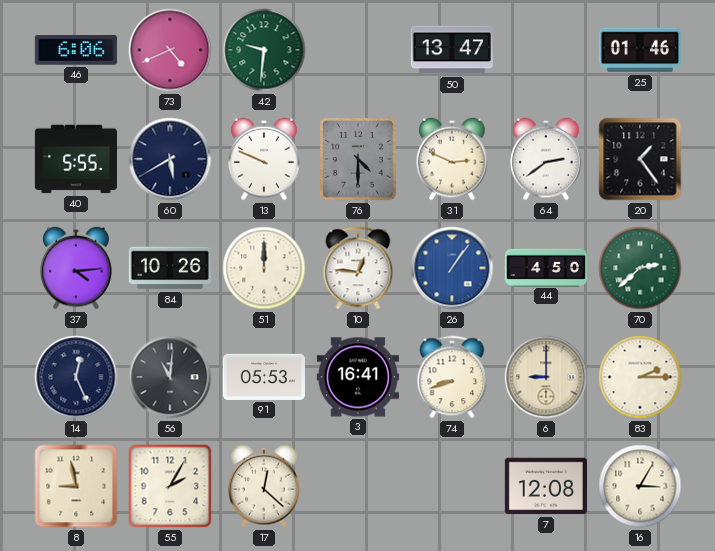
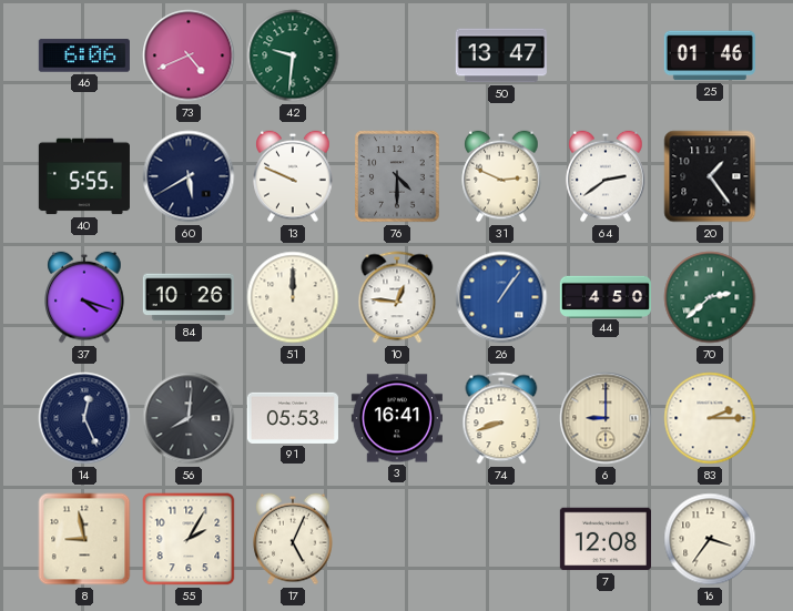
37: 4:14 -> 4:18 (84, 297)
56: 11:01 -> 8:01 (189, 418)
17: 12:22 -> 5:04 (293, 539)
16: 3:05 -> 3:36 (710, 539)
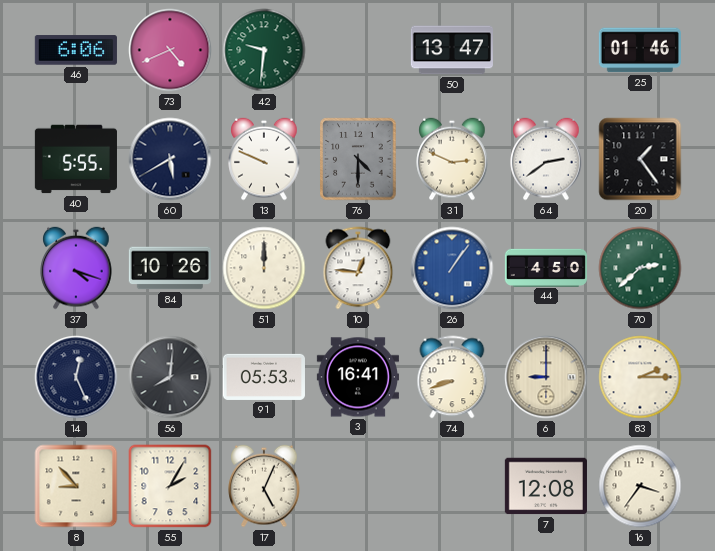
8: 8:58 -> 8:53 (76, 486)
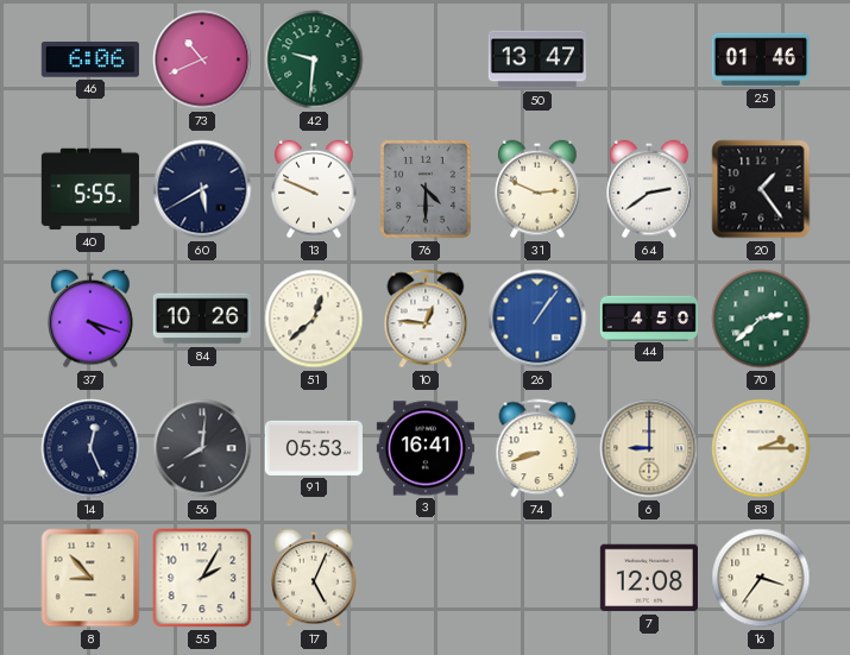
73: 4:41 -> 10:41 (202, 59)
51: 12:00 -> 12:38 (314, 319)
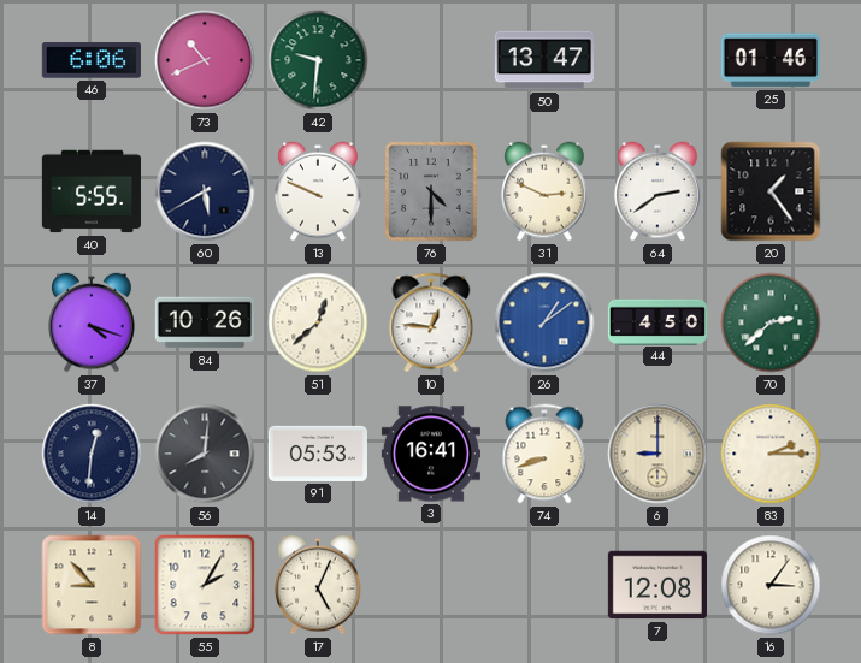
26: 1:06 -> 1:09 (544, 322)
14: 12:26 -> 12:31 (92, 454)
16: 3:36 -> 3:06 (771, 585)
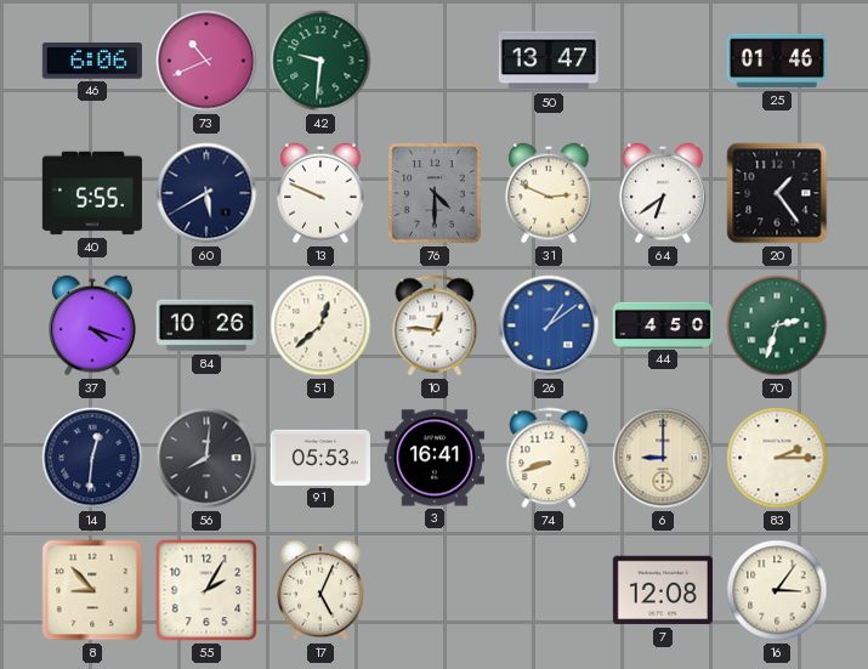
64: 2:39 -> 6:39 (663, 193)
70: 2:38 -> 2:33 (777, 325)
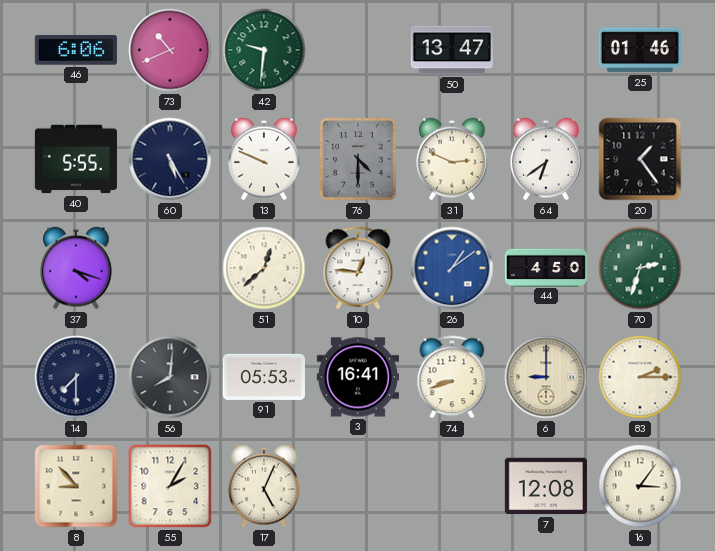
60: 5:40 -> 5:25 (170, 159)
84: 10:26 -> none (206, 325)
14: 12:31 -> 7:30 (76, 377)
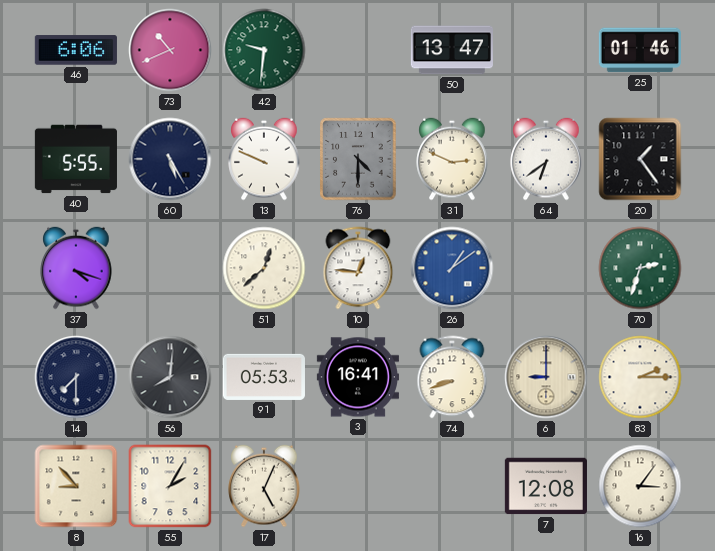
44: 4:50 -> none (546, 267)
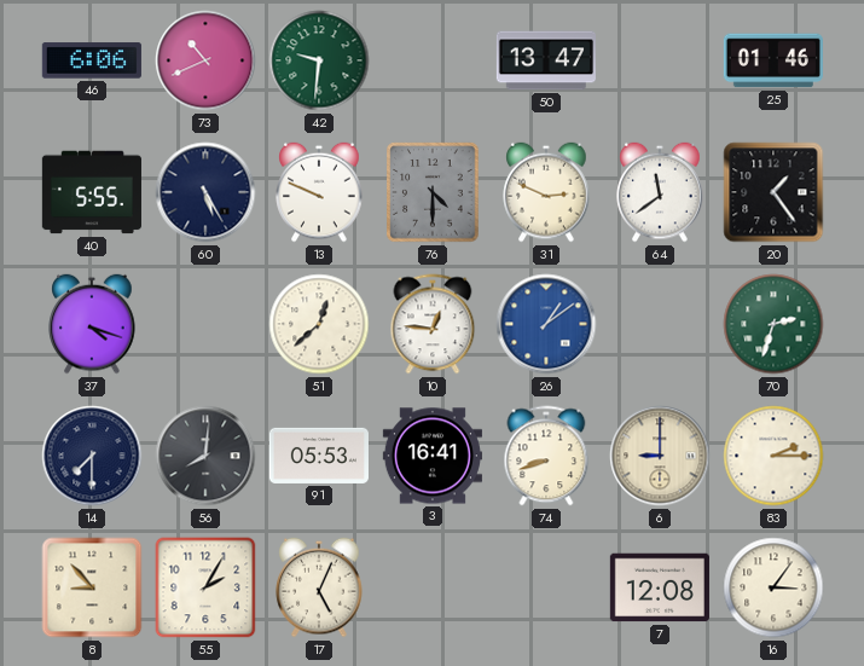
64: 6:39 -> 11:39 (660, 192)
